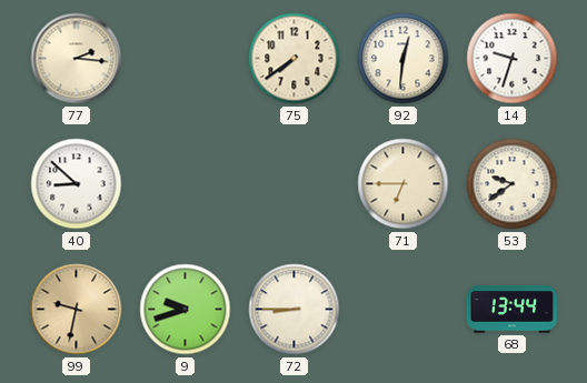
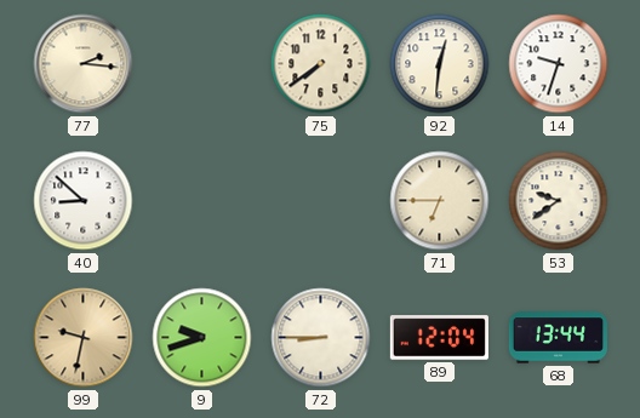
89: none -> 12:04 (439, 338)
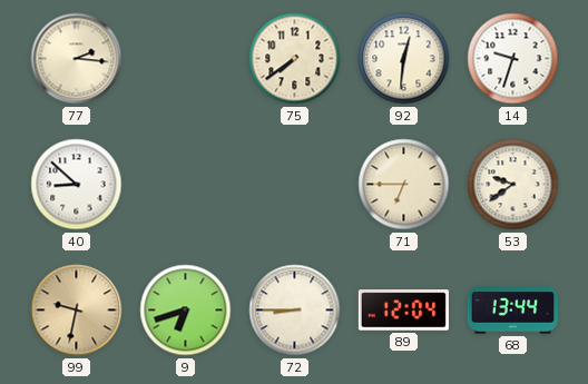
9: 9:42 -> 6:42 (186, 311)
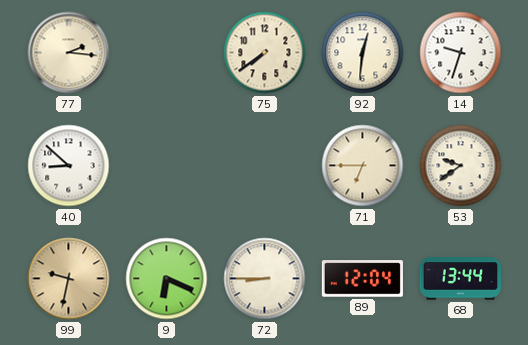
9: 6:42 -> 6:19 (167, 279)
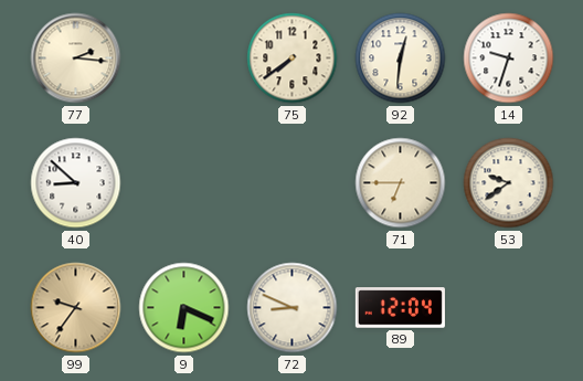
99: 9:32 -> 9:36 (76, 308)
72: 8:45 -> 8:49 (293, 308)
68: 13:44 -> none (460, 279)
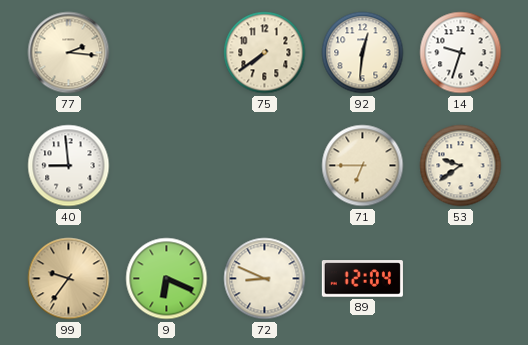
40: 8:52 -> 8:59 (69, 166)
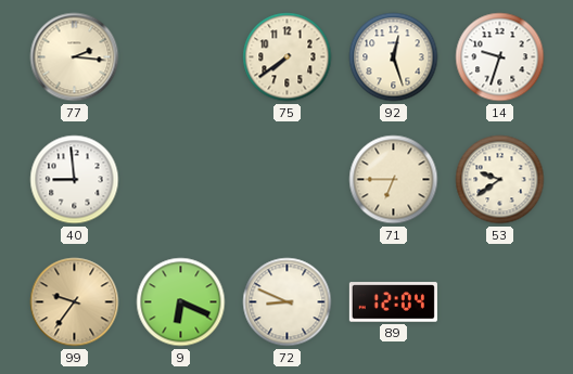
92: 12:31 -> 12:27 (394, 57)
